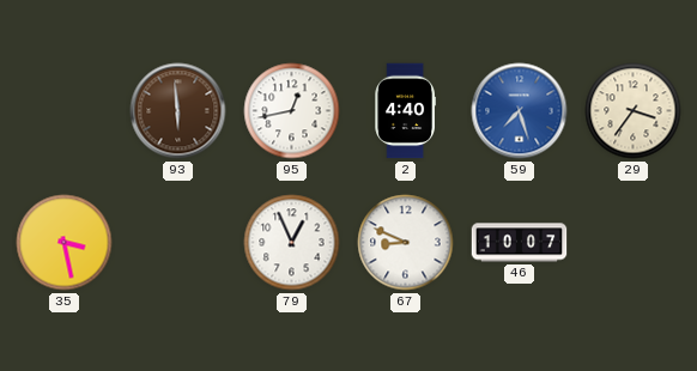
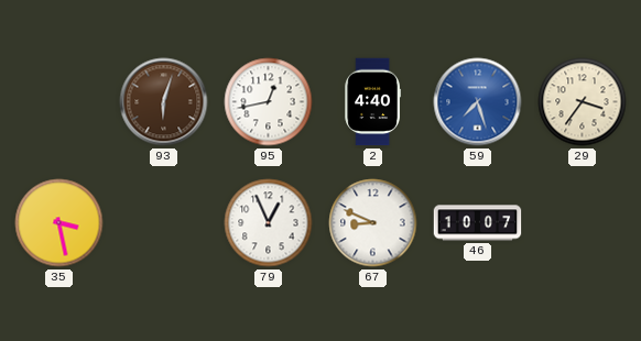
93: 5:59 -> 6:03 (164, 102)
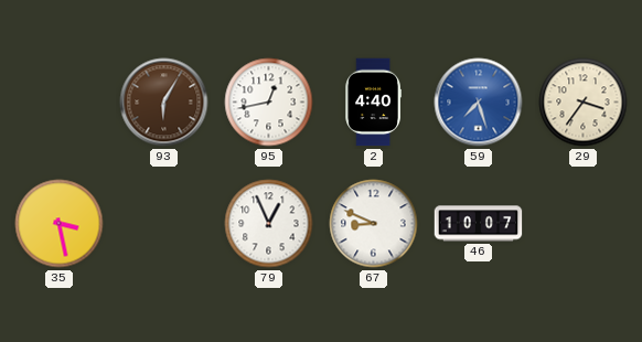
93: 6:03 -> 6:05 (164, 103)
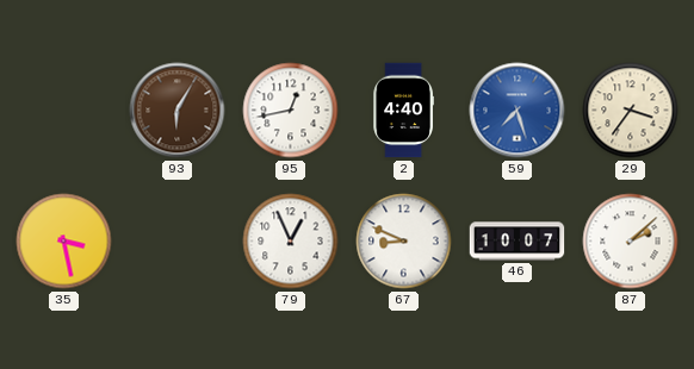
87: none -> 2:08 (631, 242)
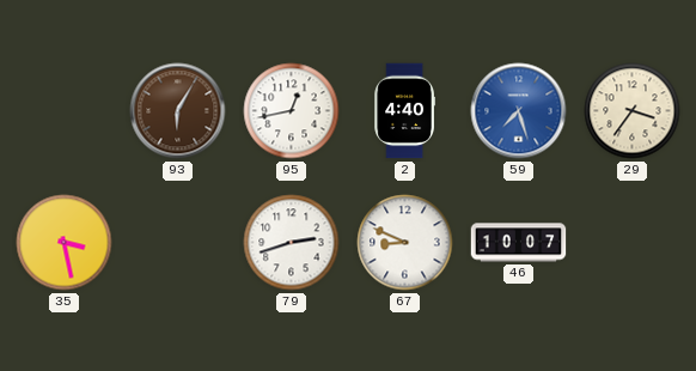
79: 12:56 -> 2:42 (292, 243)
87: 2:08 -> none (631, 242)
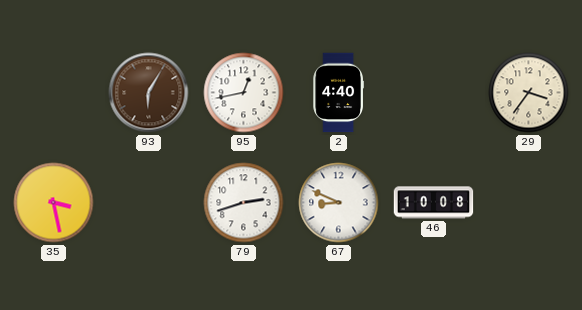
59: 7:27 -> none (519, 111)
46: 10:07 -> 10:08 (434, 203)
